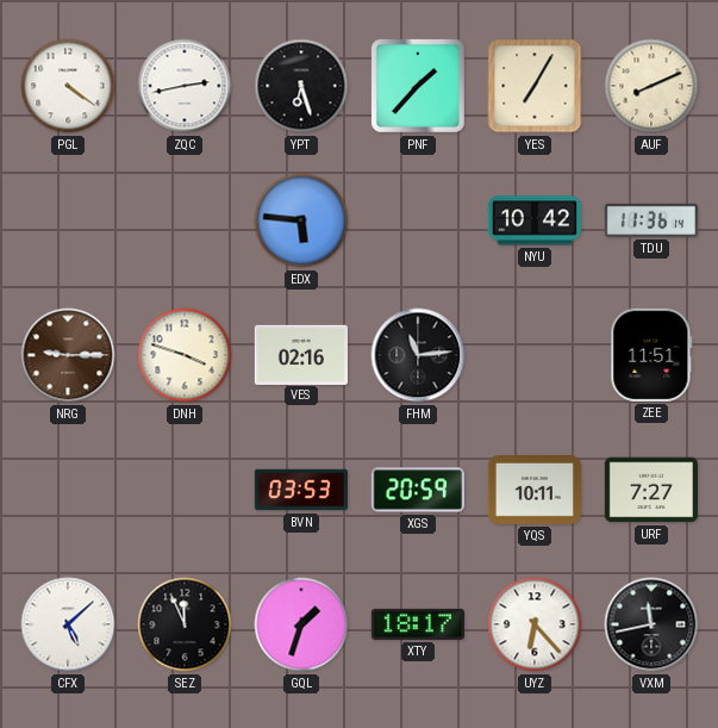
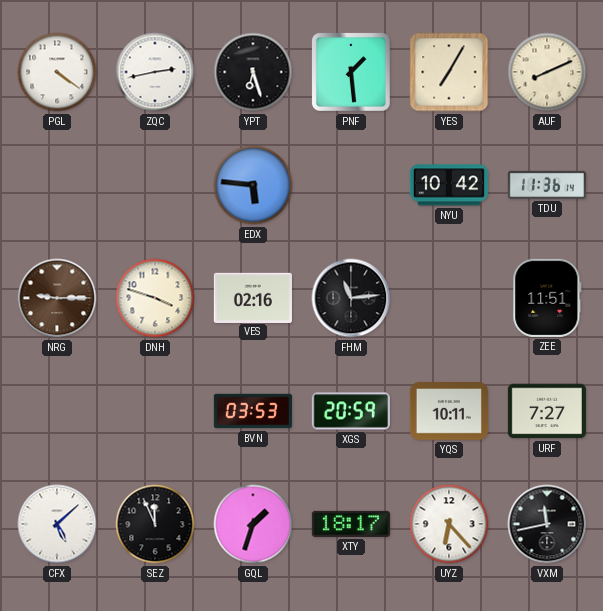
PNF: 1:37 -> 1:29 (351, 72)
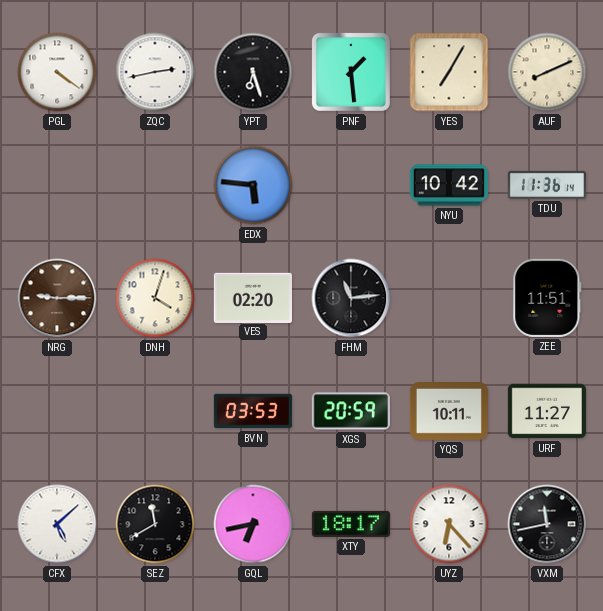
DNH: 3:48 -> 4:03 (155, 298)
VES: 02:16 -> 02:20 (253, 297)
URF: 7:27 -> 11:27 (547, 411)
SEZ: 11:56 -> 11:40 (155, 524)
GQL: 1:33 -> 6:43 (253, 524)
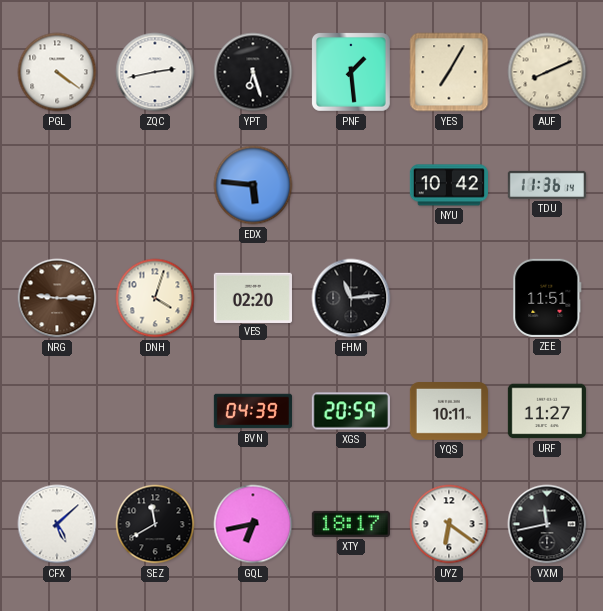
BVN: 03:53 -> 04:39 (253, 411)
UYZ: 6:23 -> 6:21 (449, 524)
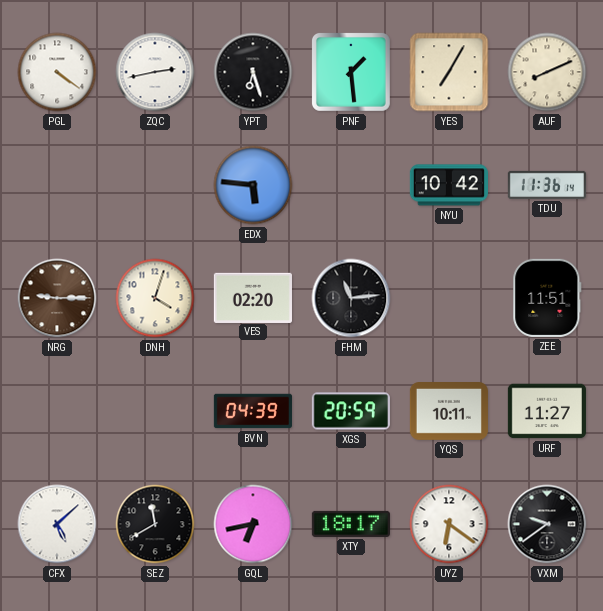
VXM: 11:43 -> 9:39 (547, 524)
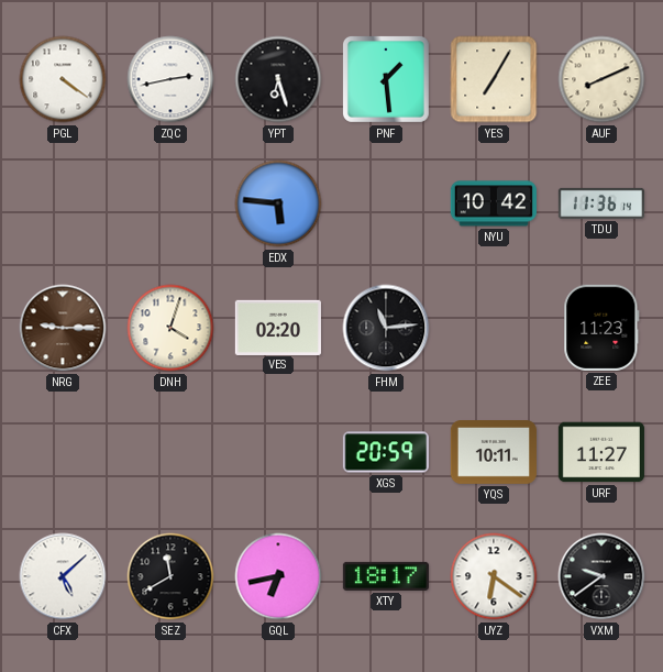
ZEE: 11:51 -> 11:23 (601, 328)
BVN: 04:39 -> none (253, 411)
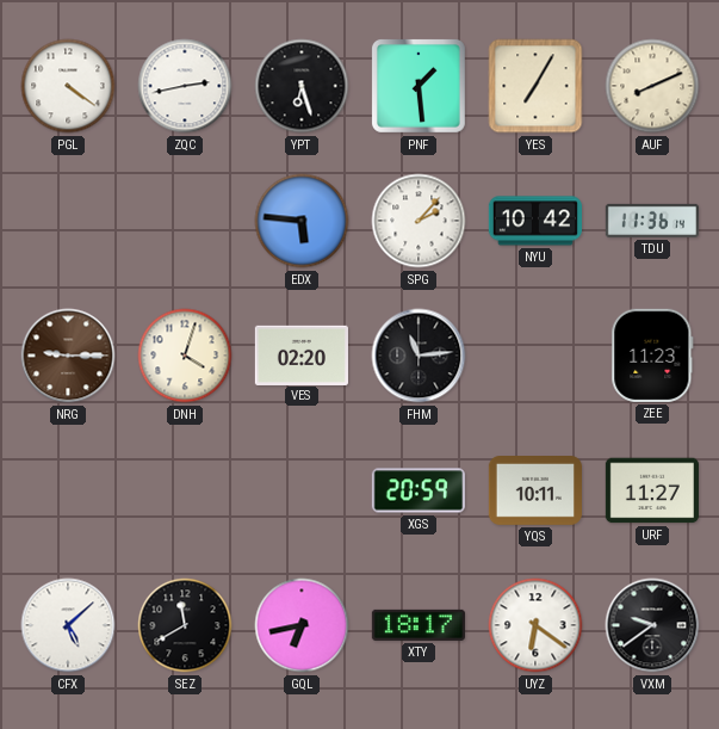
SPG: none -> 2:07 (419, 221)
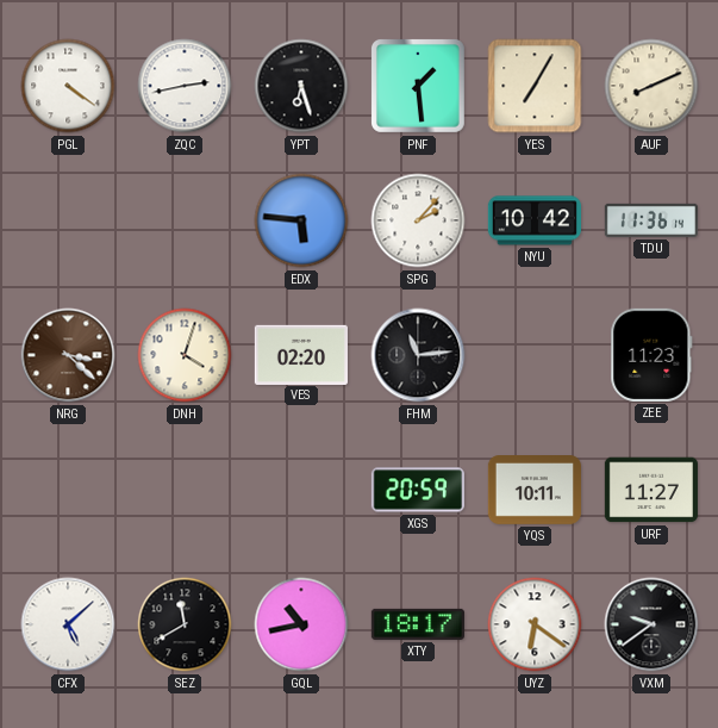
NRG: 9:15 -> 3:22 (68, 355)
GQL: 6:43 -> 10:43 (301, 624)
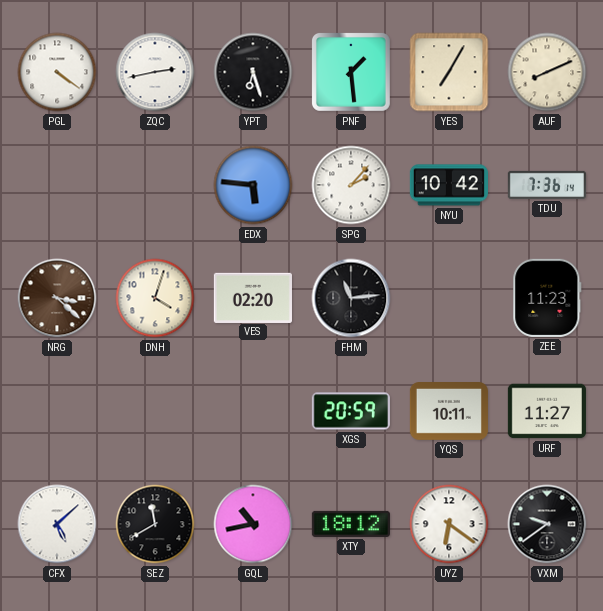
TDU: 11:36 -> 7:36 (547, 185)
XTY: 18:17 -> 18:12 (351, 524)
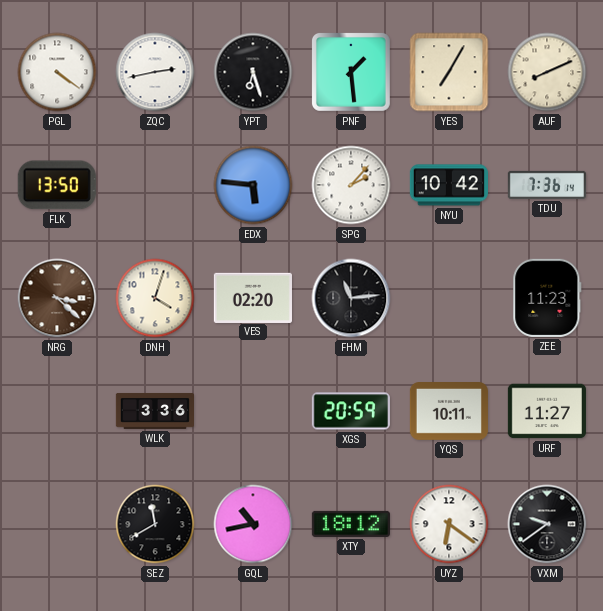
FLK: none -> 13:50 (57, 185)
WLK: none -> 3:36 (154, 411)
CFX: 5:08 -> none (57, 524)
